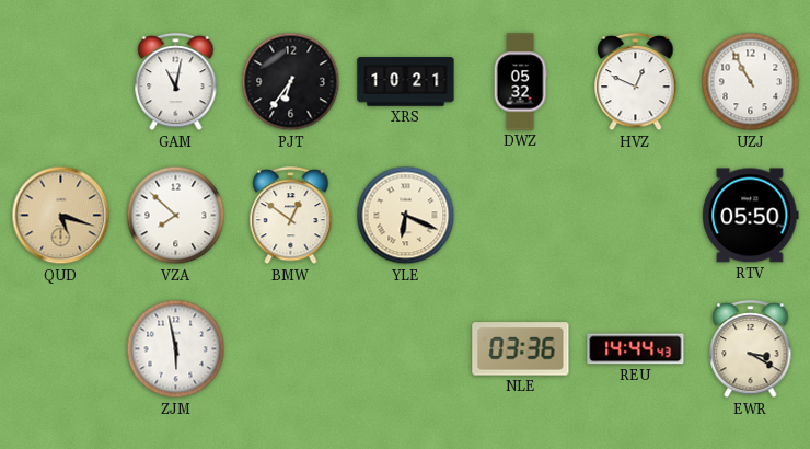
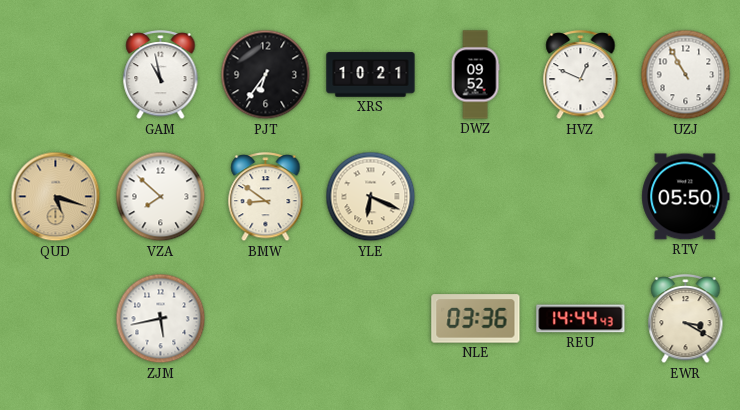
GAM: 11:02 -> 10:58 (161, 76)
DWZ: 05:32 -> 09:52 (475, 75)
BMW: 12:51 -> 8:51 (266, 198)
ZJM: 5:58 -> 5:43 (161, 319)
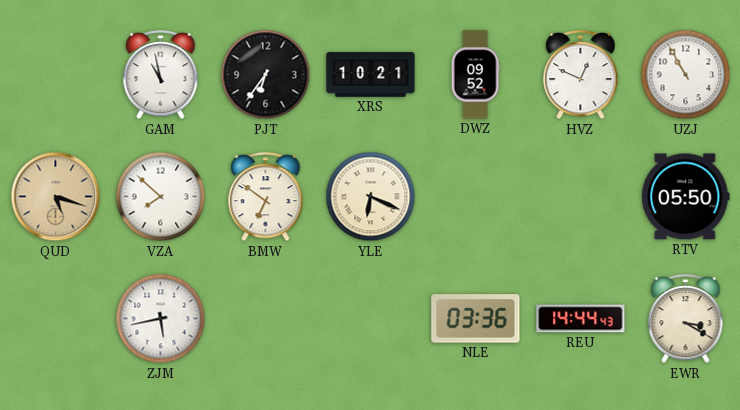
BMW: 8:51 -> 6:51 (266, 198)
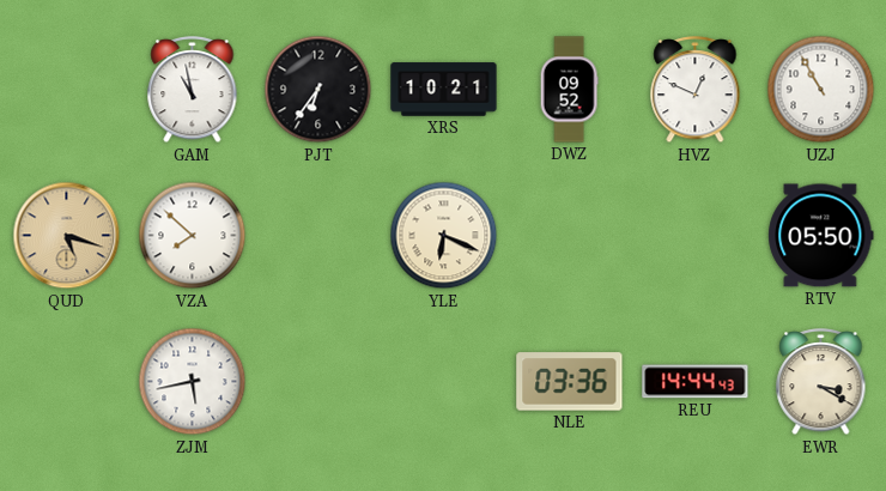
BMW: 6:51 -> none (266, 198)
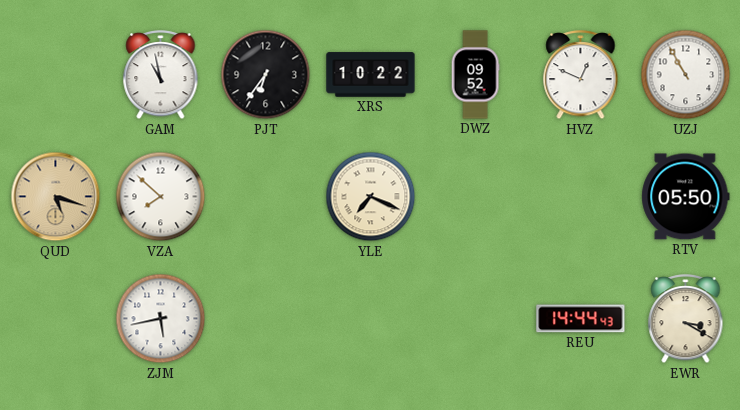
XRS: 10:21 -> 10:22 (371, 75)
YLE: 6:19 -> 7:19 (371, 197)
NLE: 03:36 -> none (570, 382)
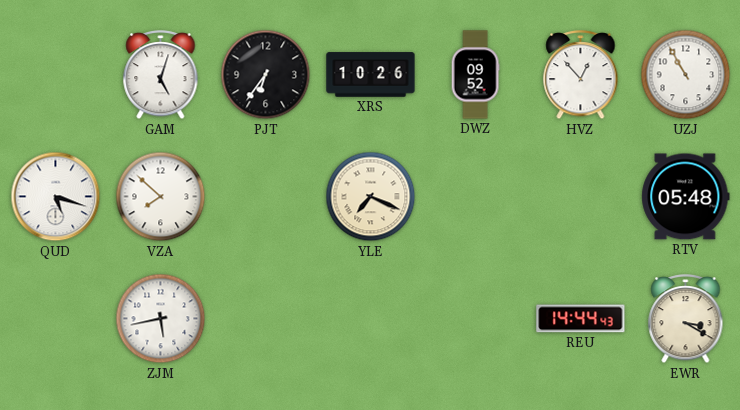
GAM: 10:58 -> 5:03 (161, 76)
XRS: 10:22 -> 10:26 (371, 75)
HVZ: 12:49 -> 12:53 (581, 76)
QUD dial: champagne -> white (56, 197)
RTV: 05:50 -> 05:48 (686, 197)
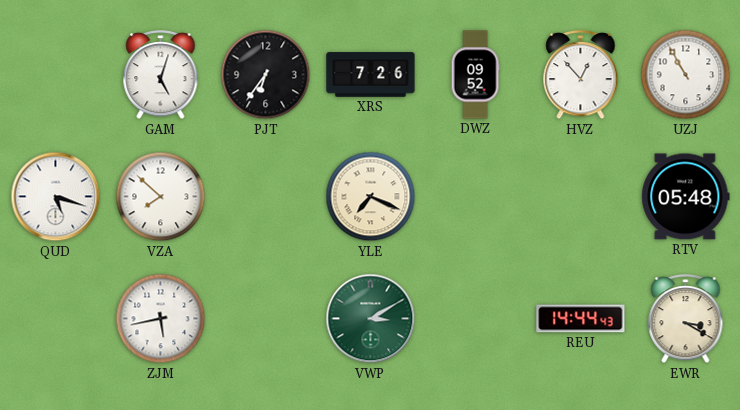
XRS: 10:26 -> 7:26 (371, 75)
VWP: none -> 3:10 (371, 319)
